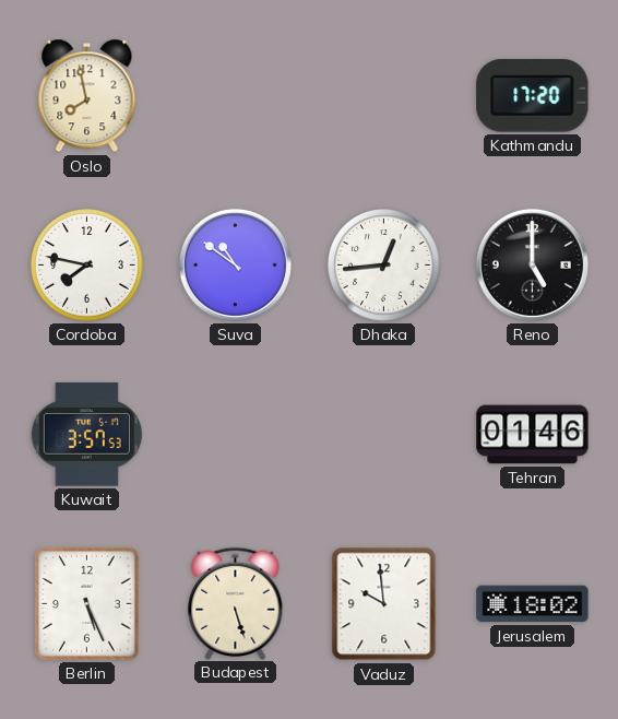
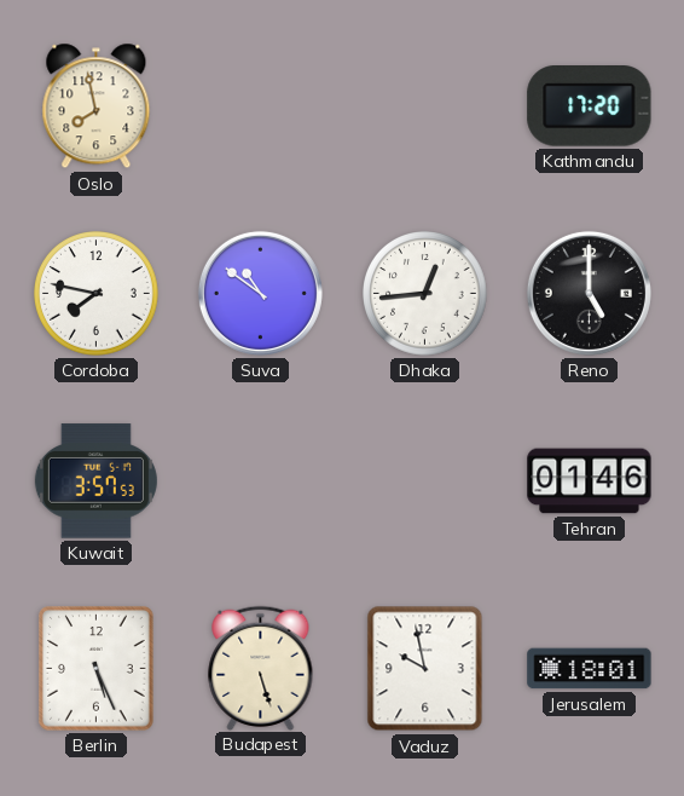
Vaduz: 9:59 -> 9:58 (425, 669)
Jerusalem: 18:02 -> 18:01 (590, 669)
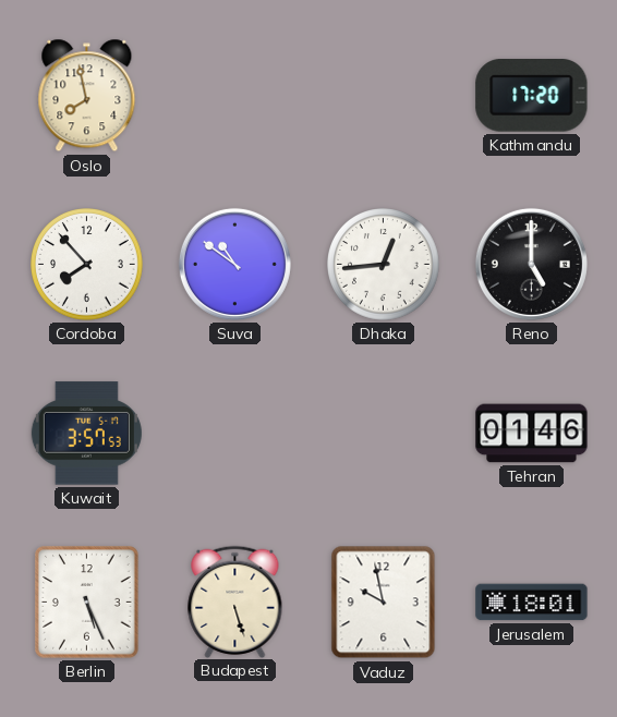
Cordoba: 7:47 -> 7:53 (87, 265)
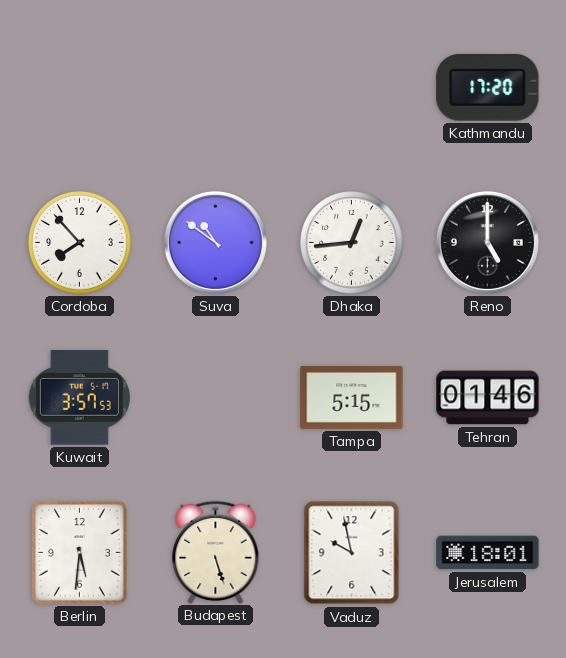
Oslo: 7:58 -> none (87, 96)
Tampa: none -> 5:15 (352, 398)
Berlin: 5:26 -> 5:31 (80, 553)
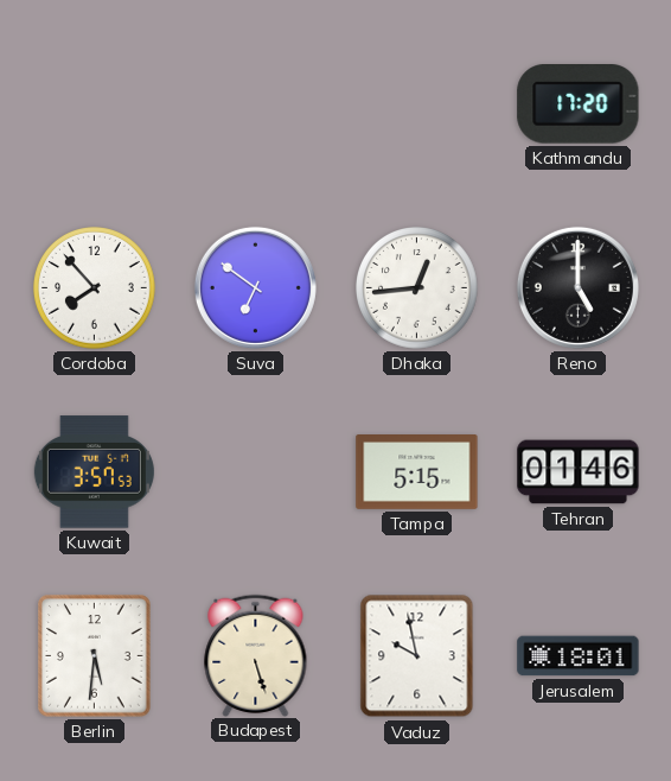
Suva: 10:51 -> 6:51 (255, 287)
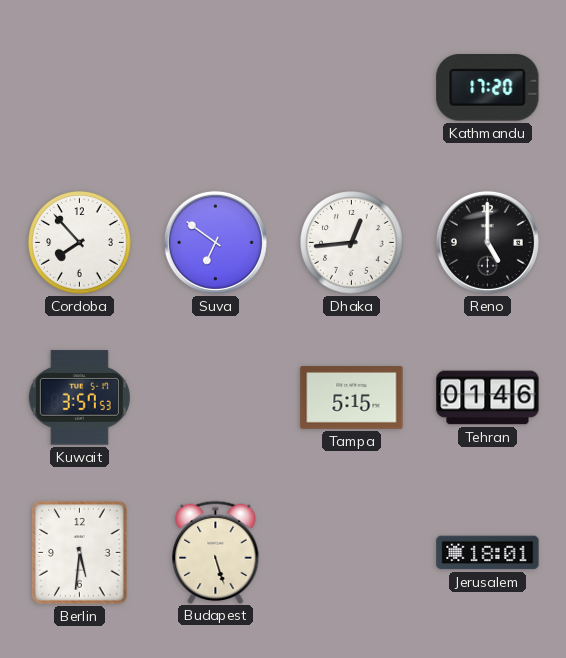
Vaduz: 9:58 -> none (417, 656)
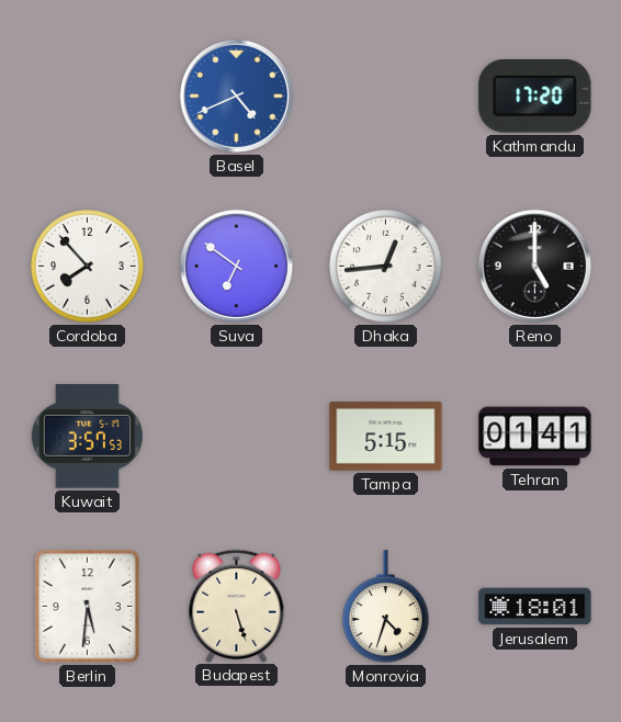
Basel: none -> 4:41 (236, 95)
Tehran: 01:46 -> 01:41 (535, 437)
Monrovia: none -> 4:33 (385, 607)
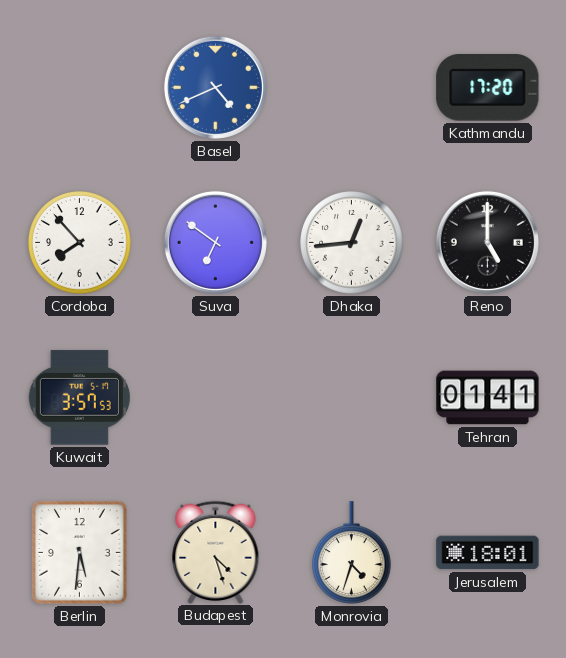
Tampa: 5:15 -> none (386, 437)
Budapest: 5:27 -> 4:27 (216, 552)
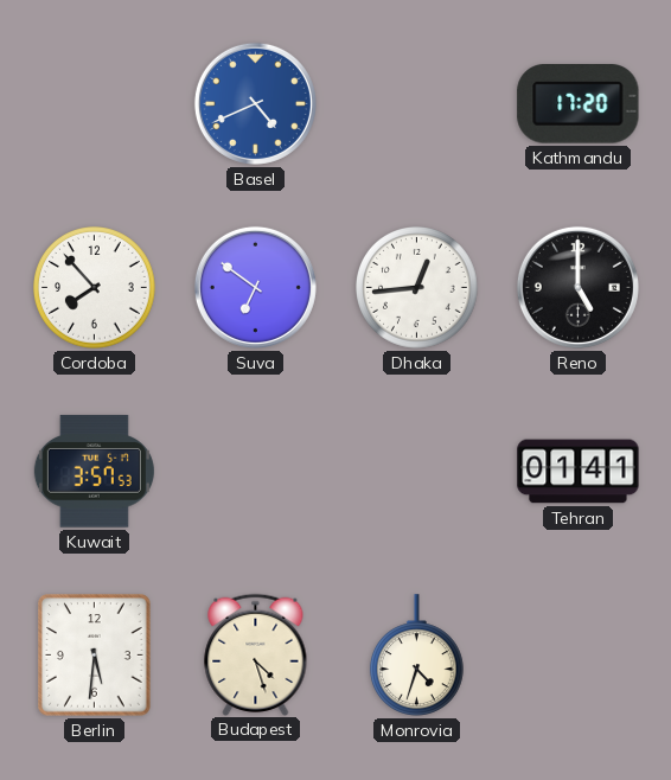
Jerusalem: 18:01 -> none (488, 553)
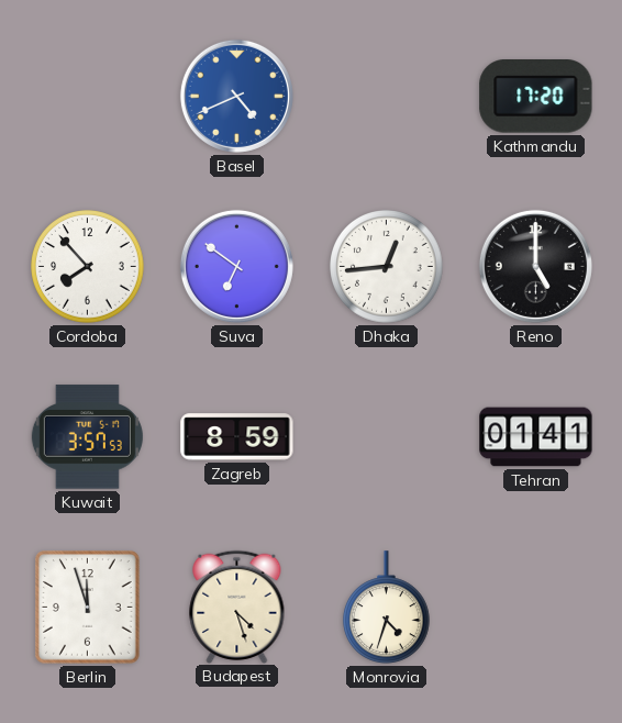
Zagreb: none -> 8:59 (237, 437)
Berlin: 5:31 -> 11:57 (88, 608)
